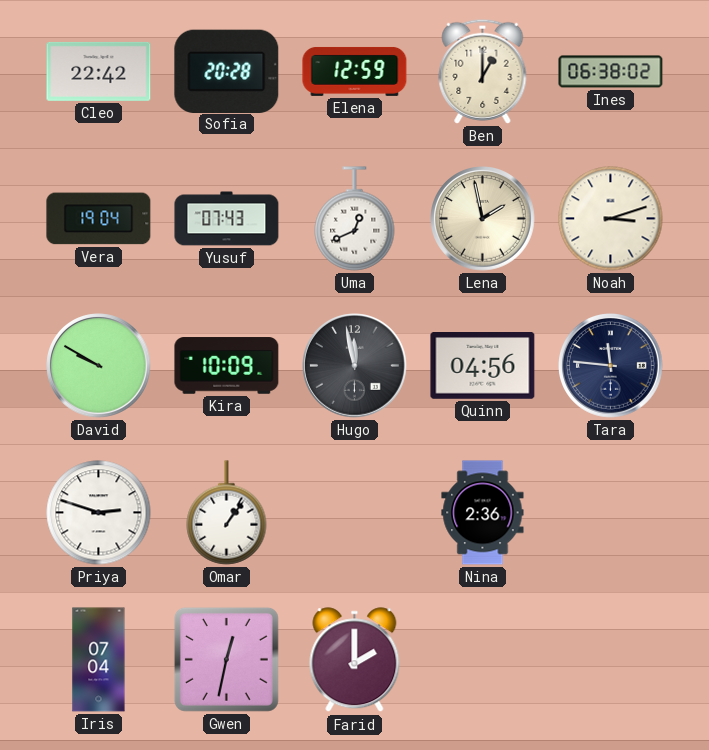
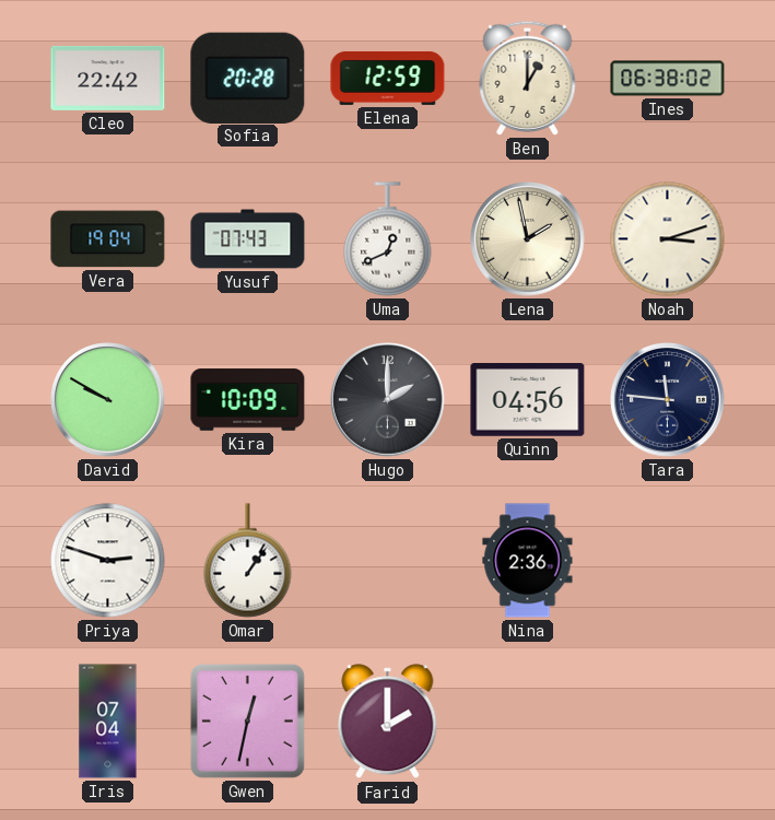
Hugo: 11:58 -> 2:00 (388, 400)
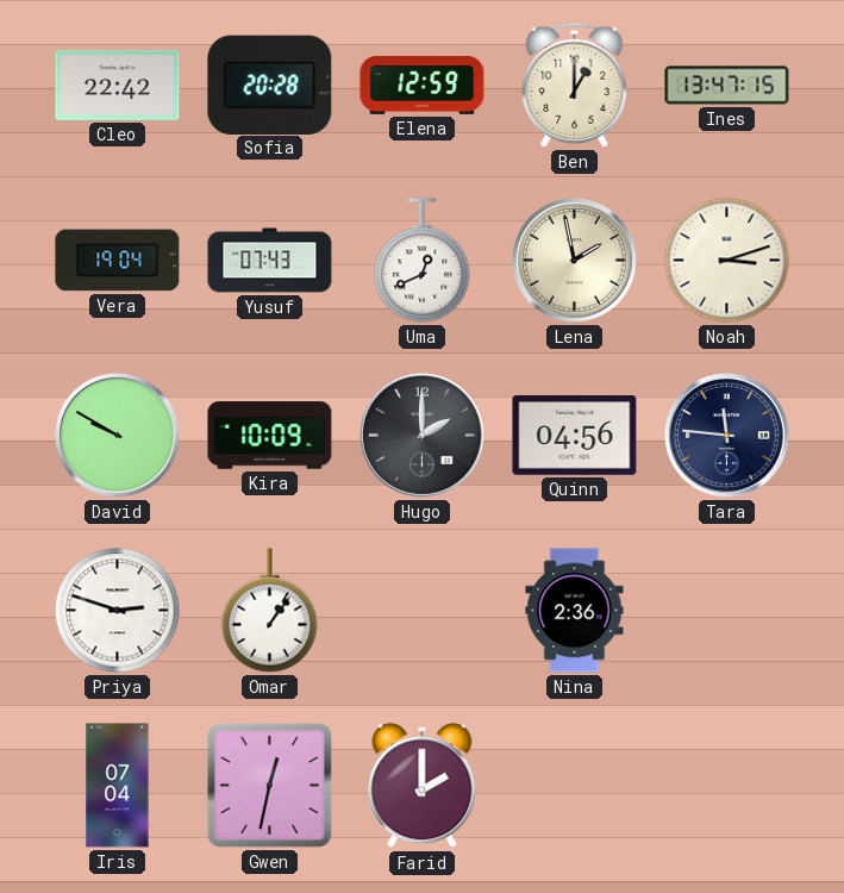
Ines: 06:38 -> 13:47 (727, 86)
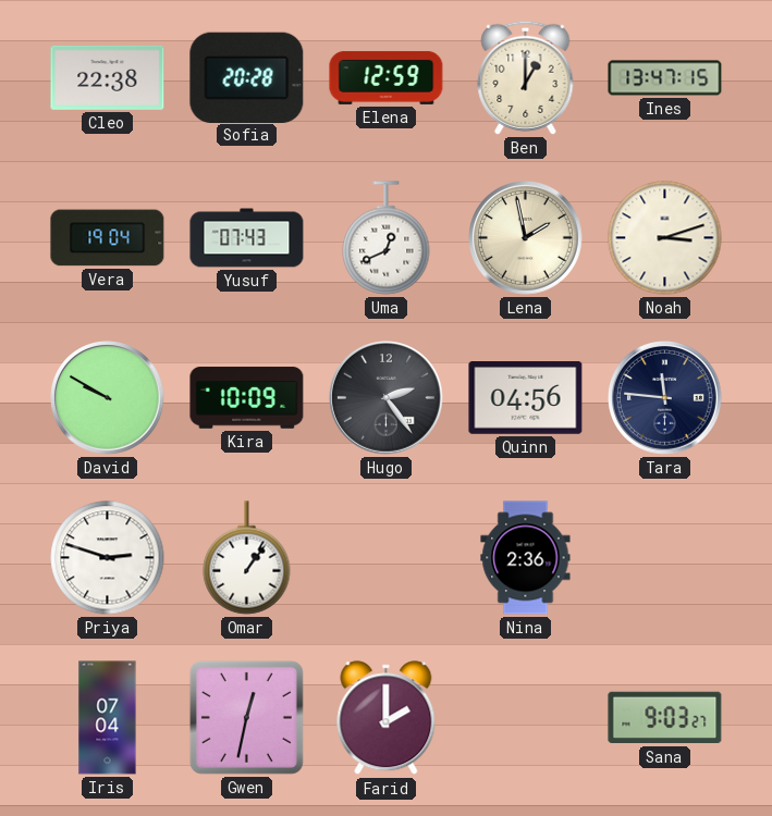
Cleo: 22:42 -> 22:38 (108, 77)
Hugo: 2:00 -> 2:24 (387, 398)
Sana: none -> 9:03 (665, 718)
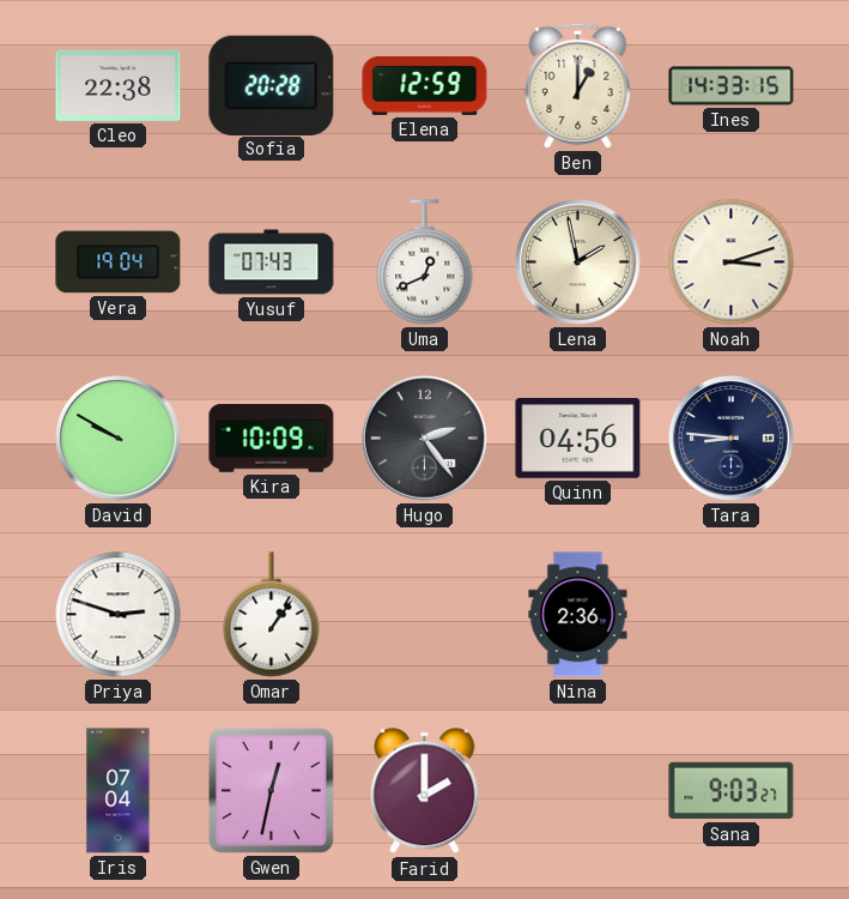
Ines: 13:47 -> 14:33 (732, 86)
Tara: 11:46 -> 8:46 (732, 439)
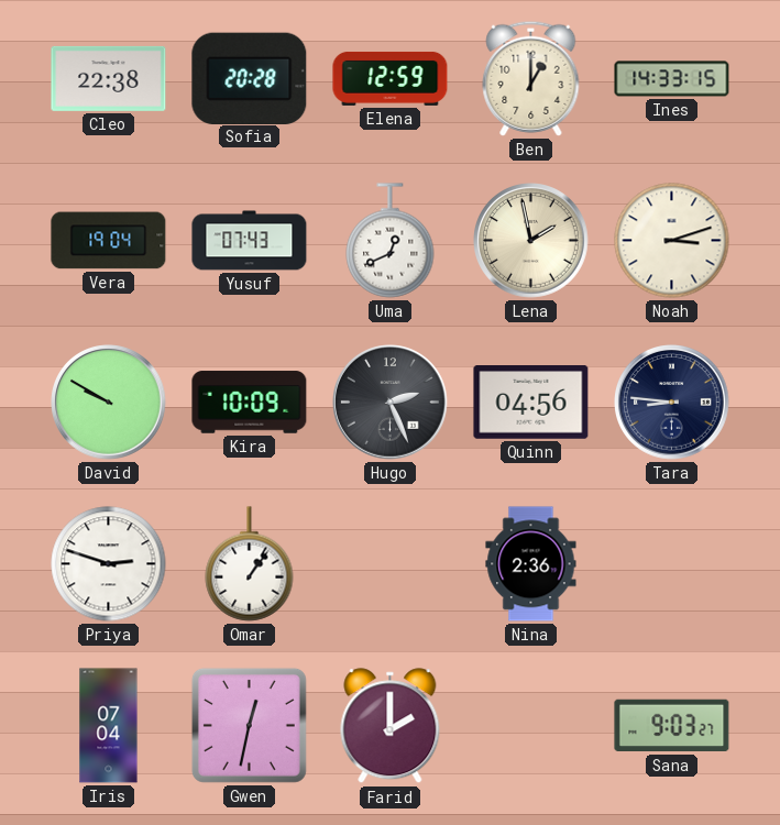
Hugo: 2:24 -> 2:26 (391, 403)
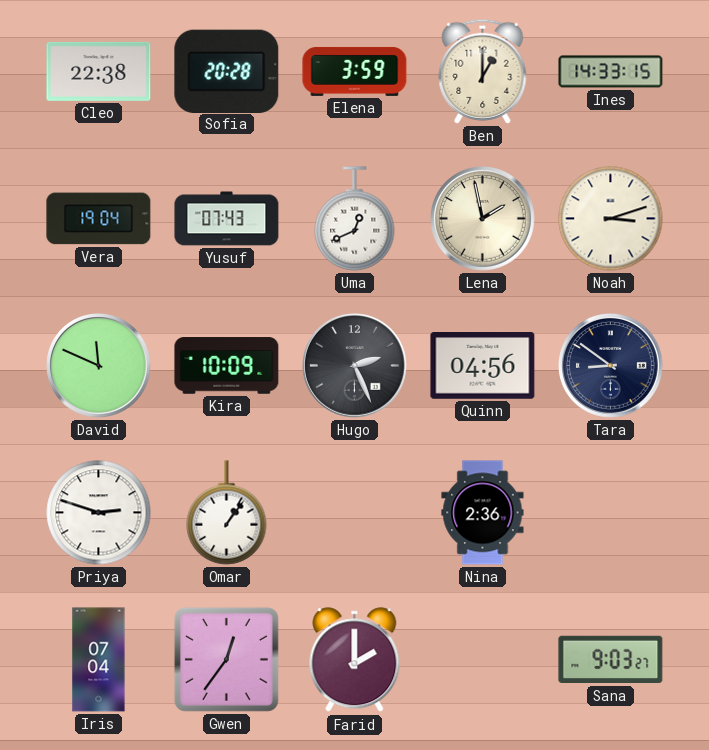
Elena: 12:59 -> 3:59 (355, 71)
David: 9:50 -> 11:49 (99, 366)
Tara: 8:46 -> 8:51 (611, 366)
Gwen: 12:32 -> 12:36 (226, 659)
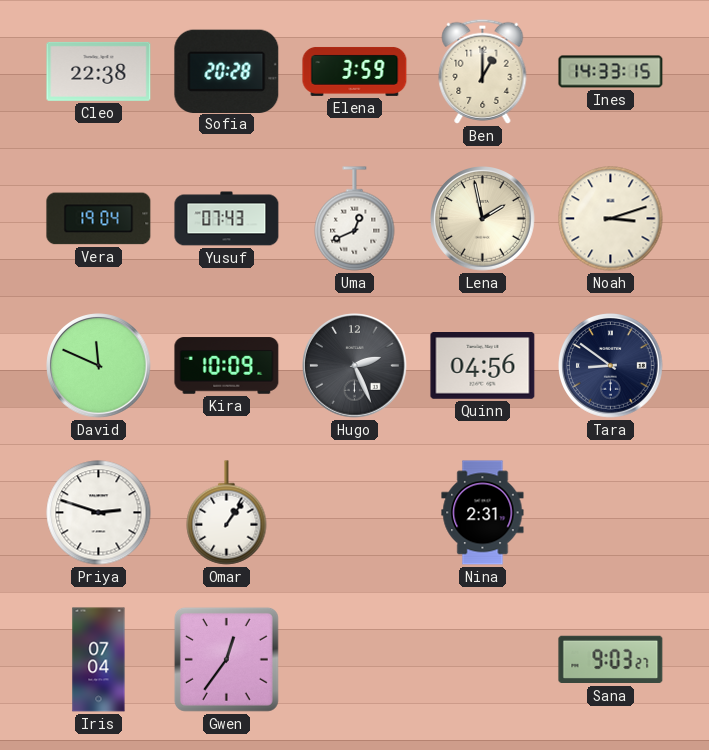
Nina: 2:36 -> 2:31 (483, 513)
Farid: 2:00 -> none (355, 660)
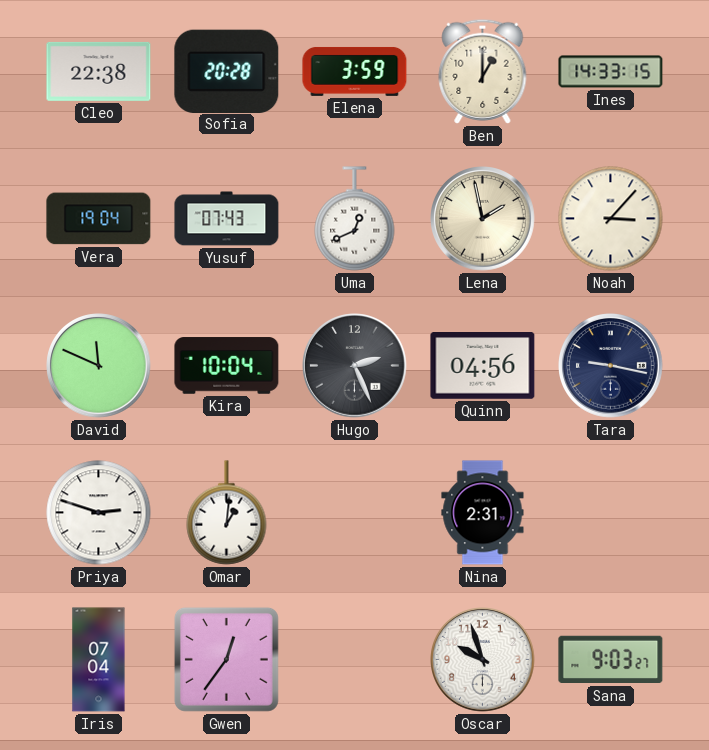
Noah: 3:12 -> 3:07 (611, 219)
Kira: 10:09 -> 10:04 (227, 366)
Tara: 8:51 -> 9:17 (611, 366)
Omar: 1:06 -> 1:01 (227, 513)
Oscar: none -> 9:57 (483, 660)
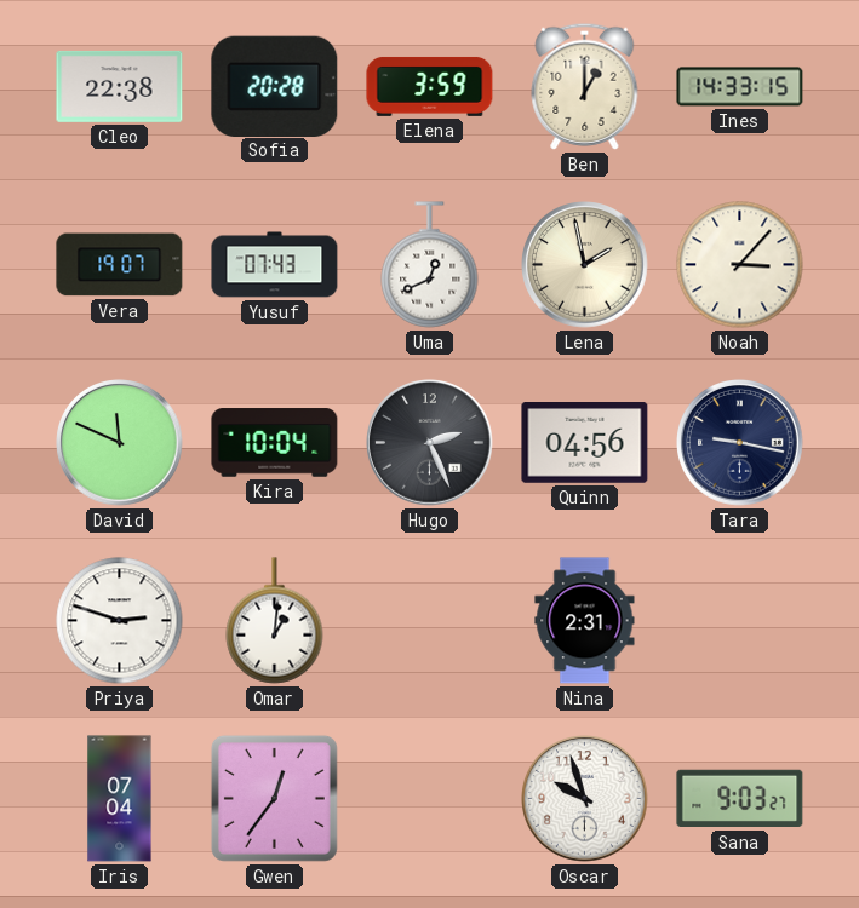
Vera: 19:04 -> 19:07 (120, 265)
